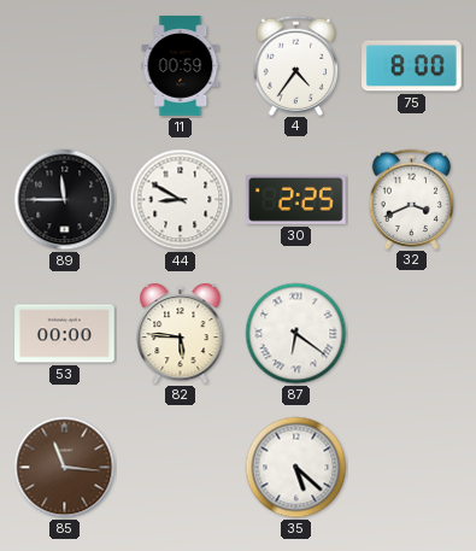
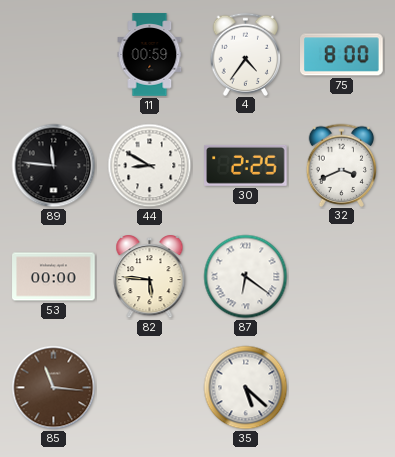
89: 11:45 -> 11:46 (54, 166)
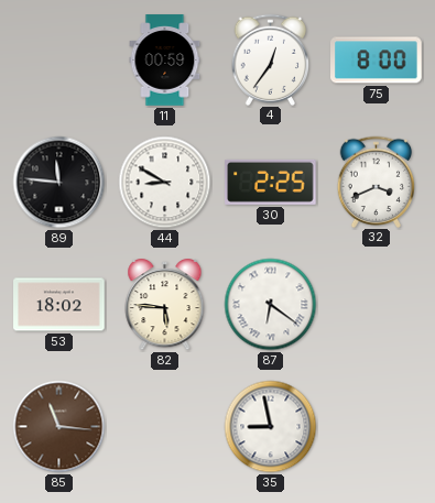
4: 4:36 -> 12:36 (271, 59)
53: 00:00 -> 18:02 (59, 305)
35: 5:22 -> 8:58 (271, 427)
